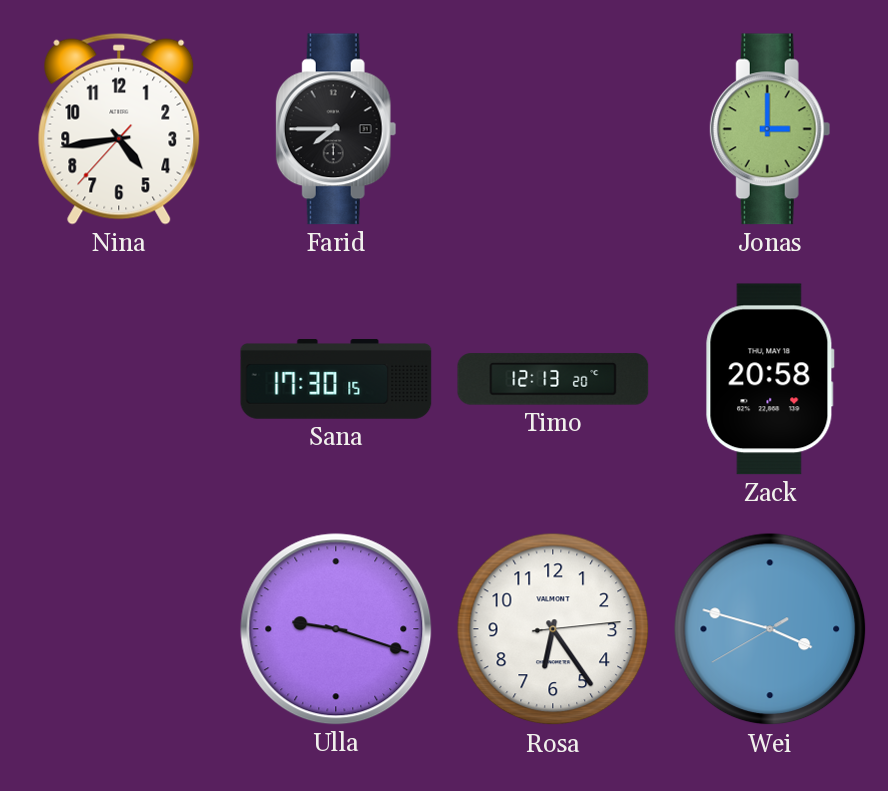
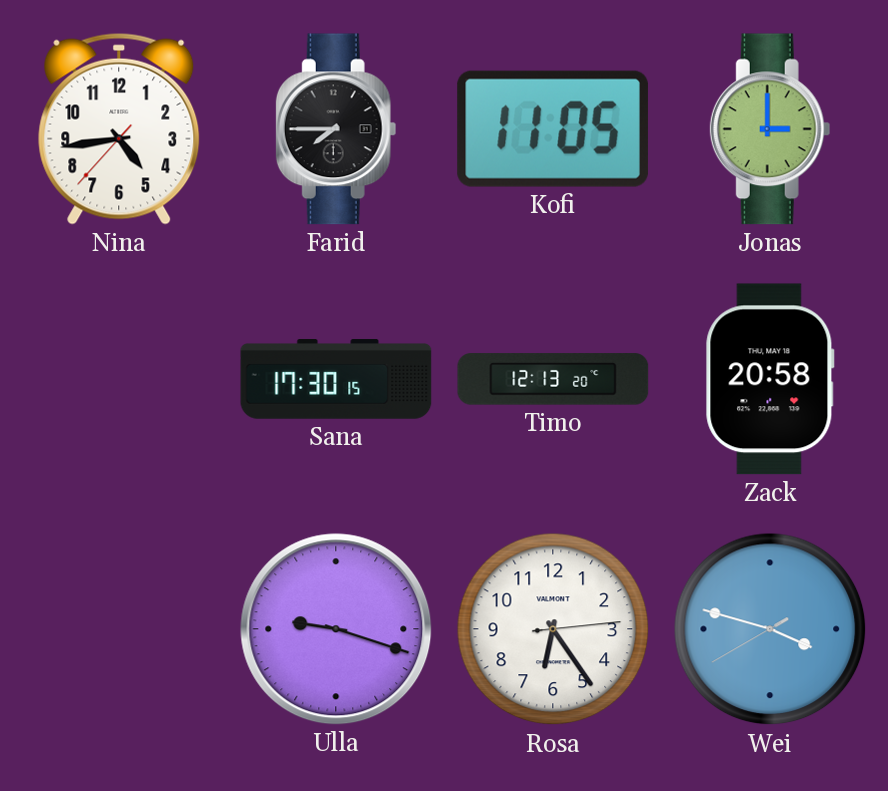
Kofi: none -> 11:05 (553, 129)
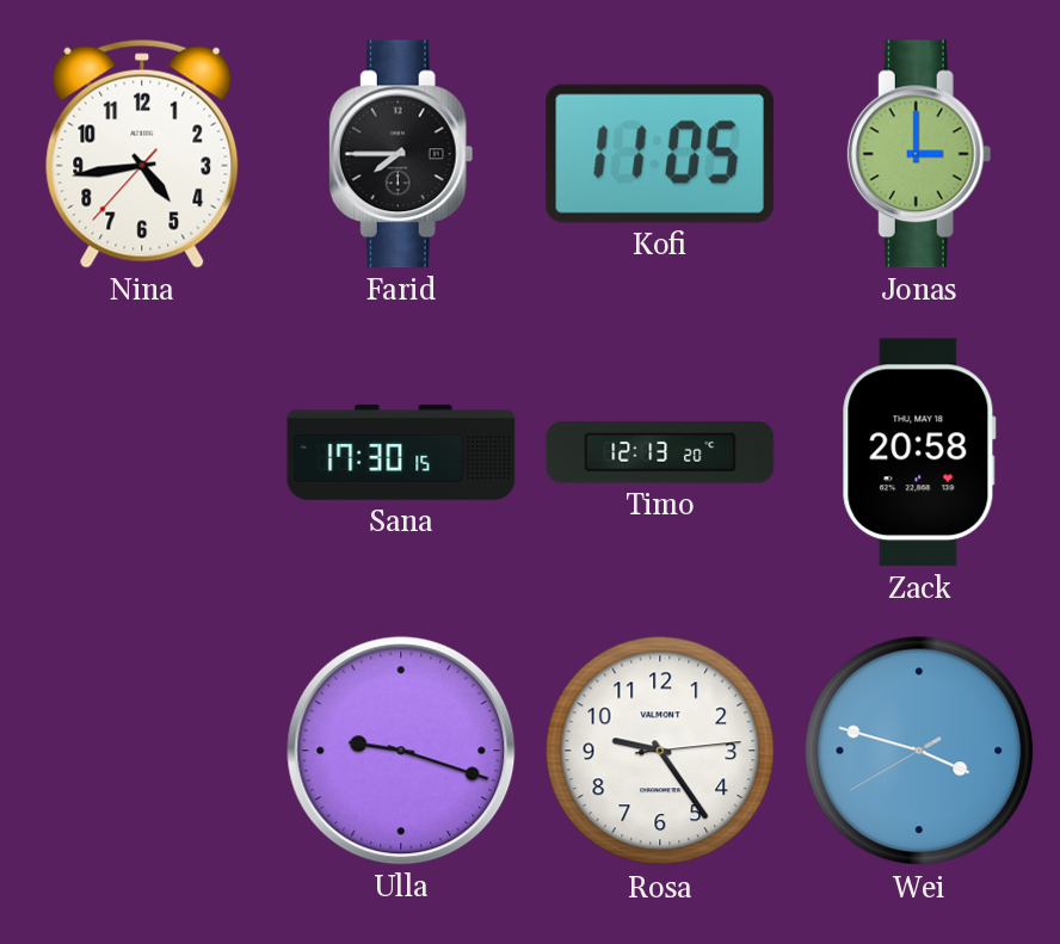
Rosa: 6:24 -> 9:24 (660, 751)
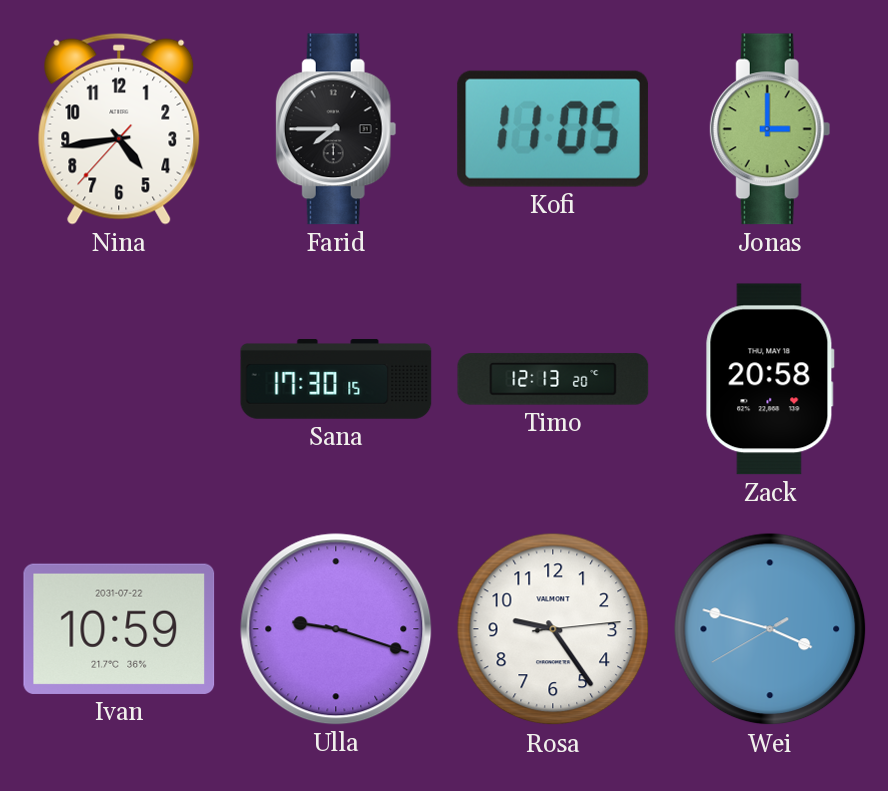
Ivan: none -> 10:59 (119, 629)
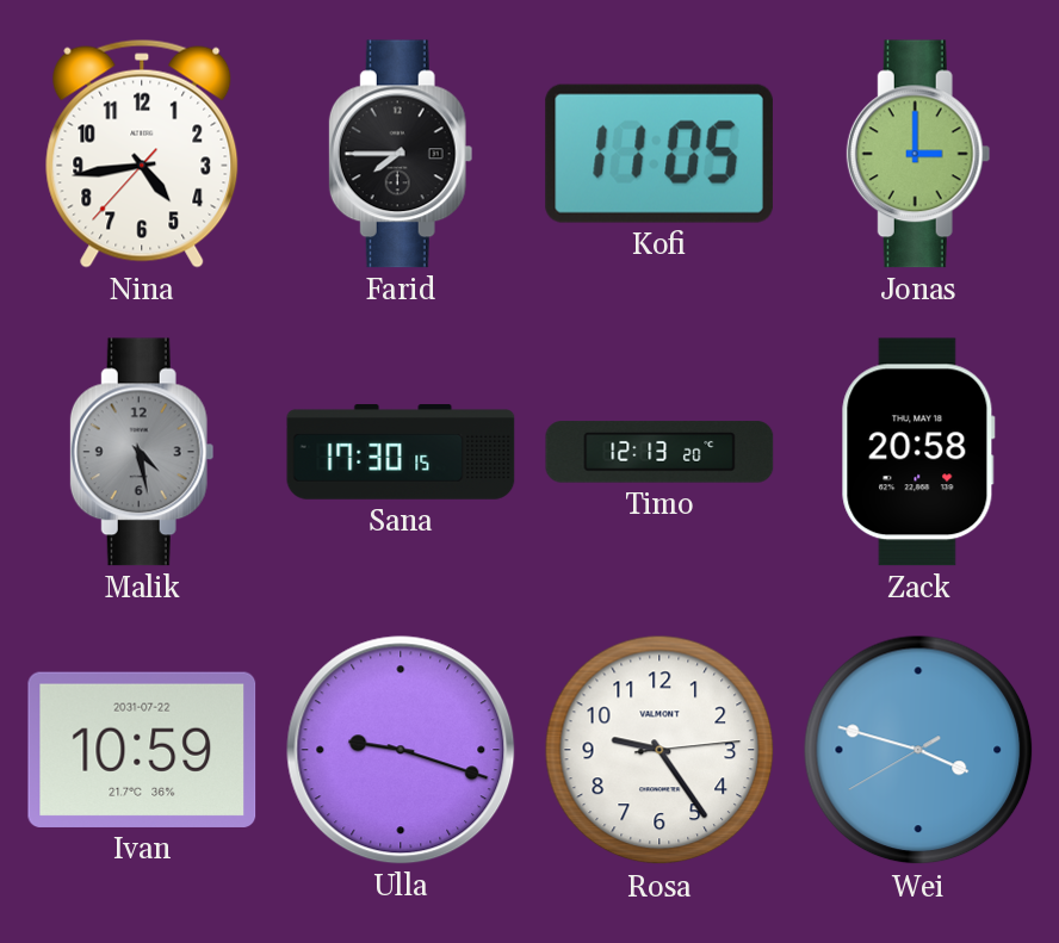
Malik: none -> 4:28 (142, 452)
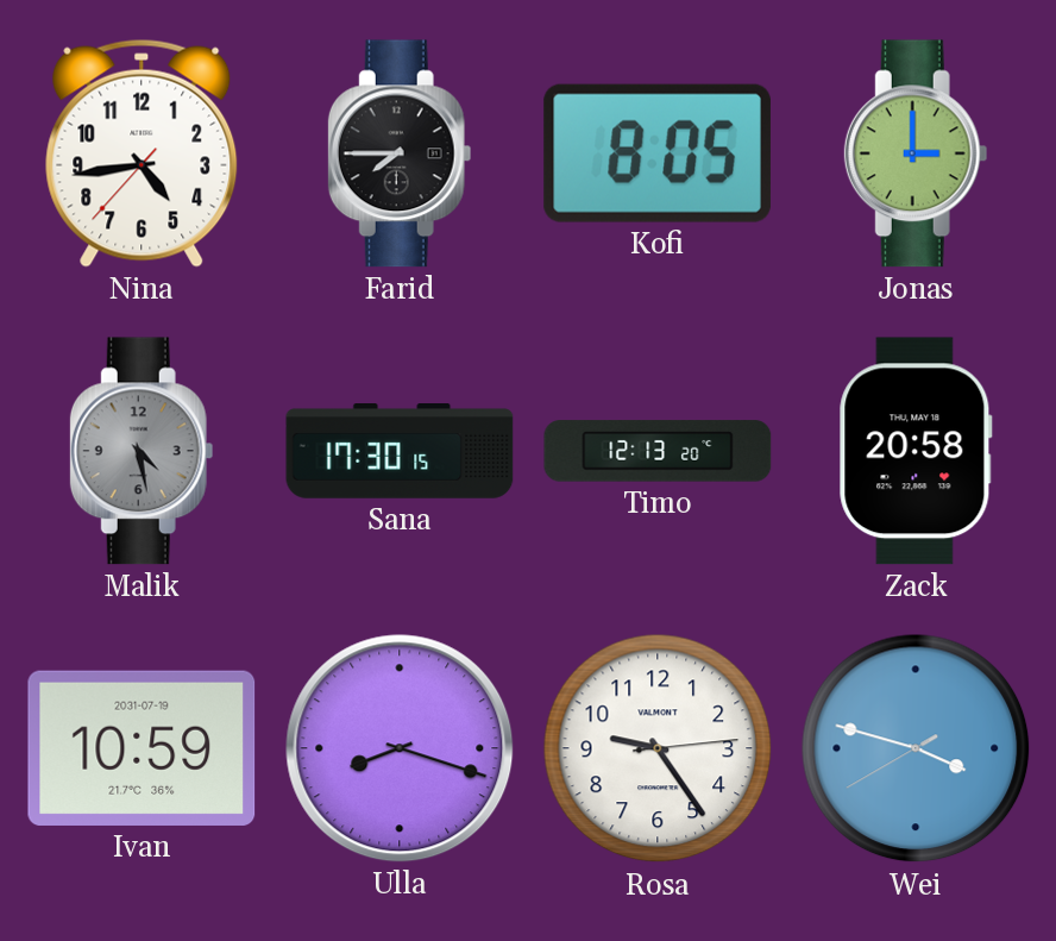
Kofi: 11:05 -> 8:05 (658, 153)
Ivan date: 2031-07-22 -> 2031-07-19 (142, 748)
Ulla: 9:18 -> 8:18 (400, 748)
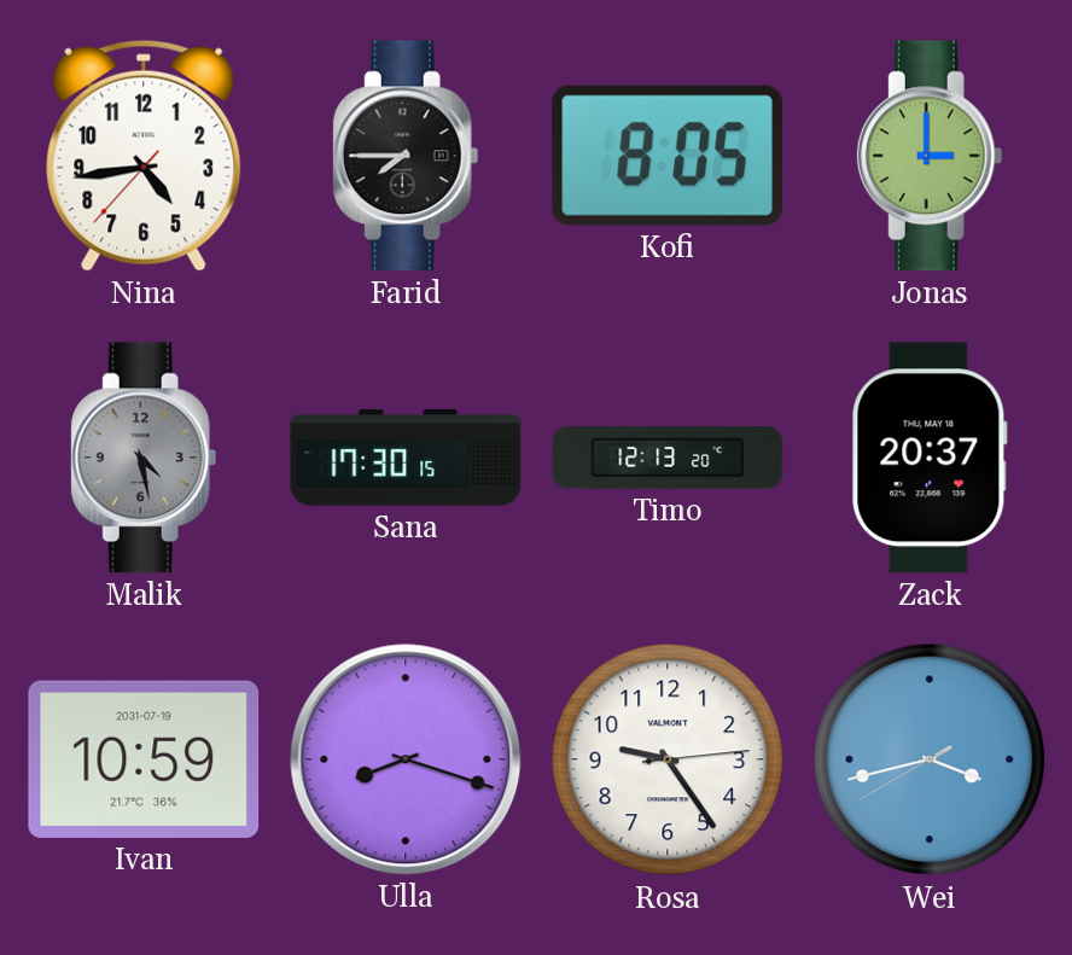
Zack: 20:58 -> 20:37 (930, 458)
Wei: 3:47 -> 3:42 (930, 759)
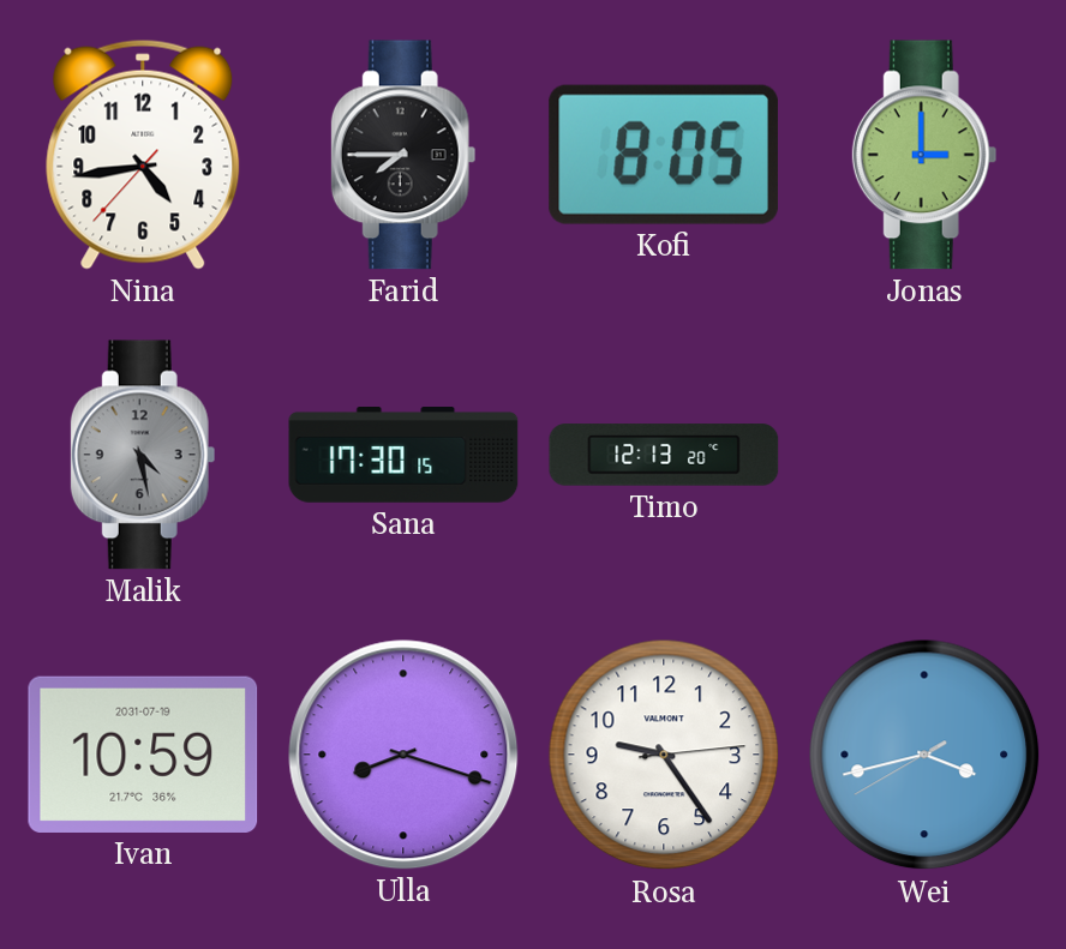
Zack: 20:37 -> none (930, 458)
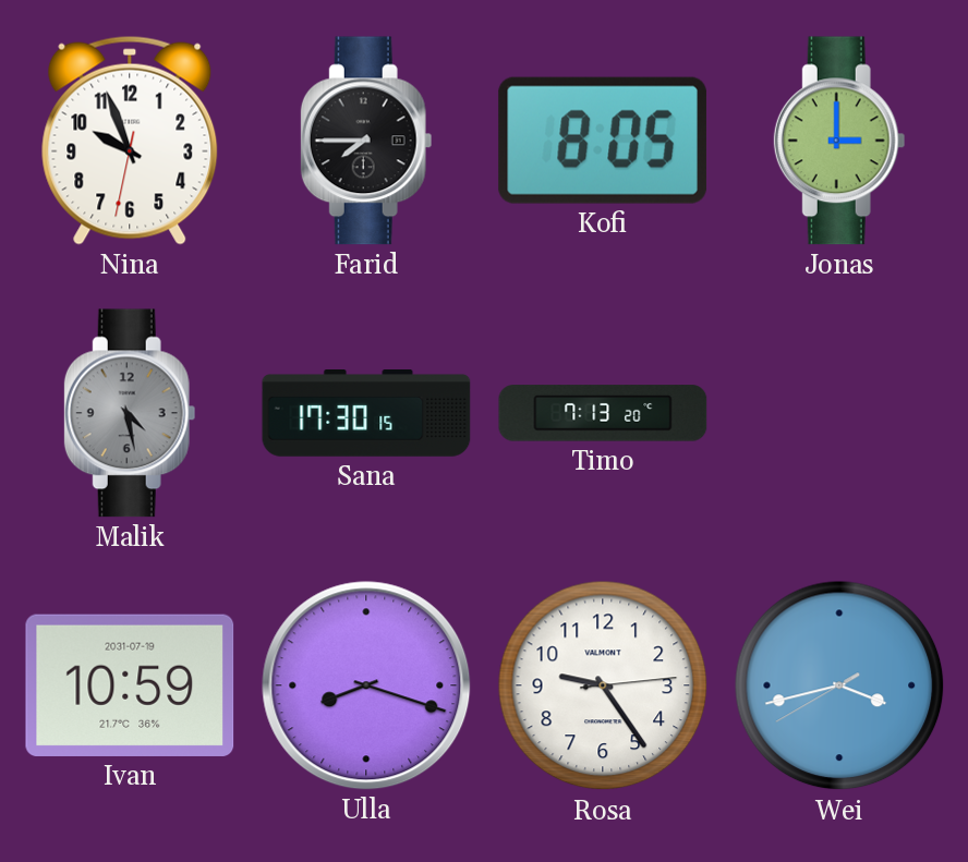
Nina: 4:43 -> 9:56 (130, 141)
Timo: 12:13 -> 7:13 (603, 413)
